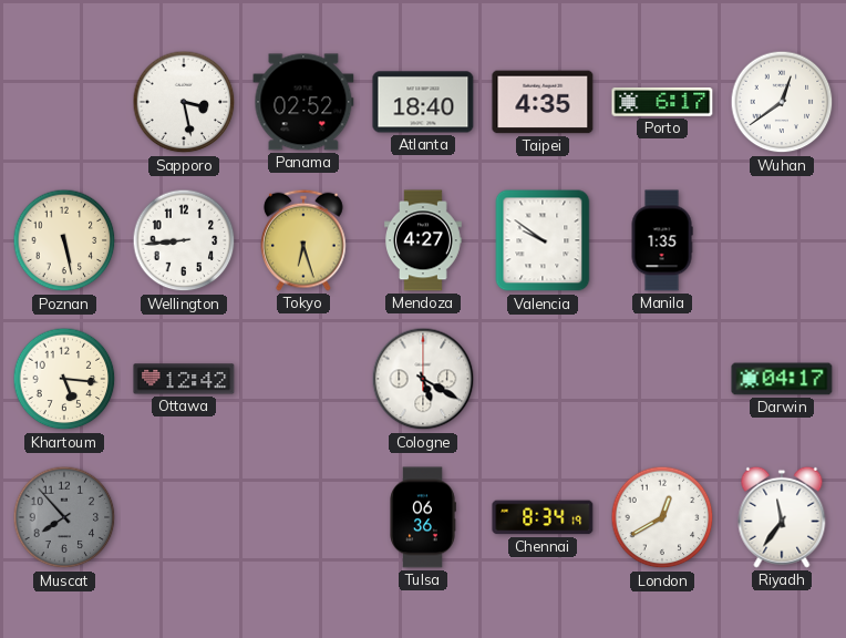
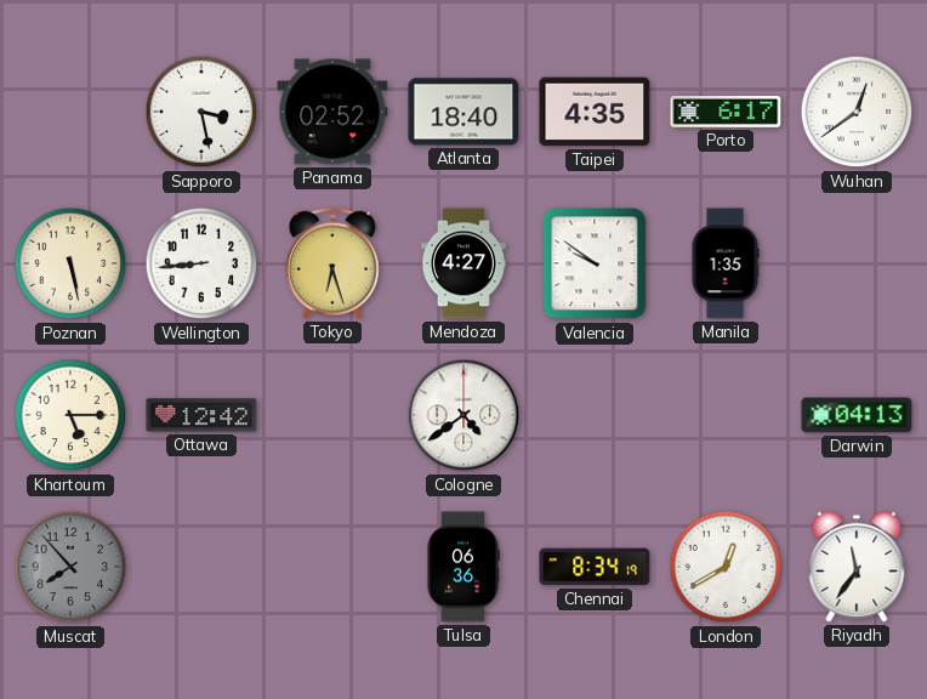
Khartoum: 5:16 -> 5:15 (70, 415)
Cologne: 5:20 -> 4:39 (463, 415)
Darwin: 04:17 -> 04:13 (857, 415)
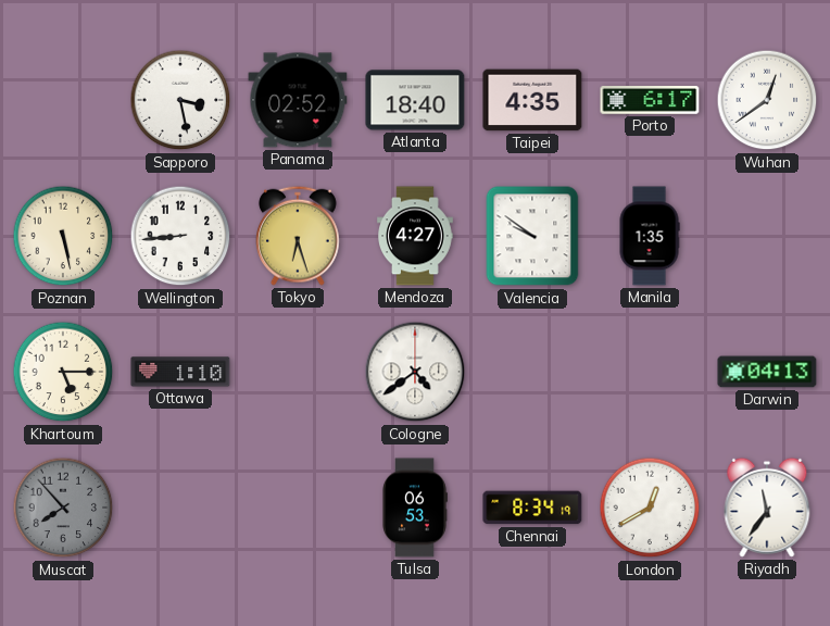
Ottawa: 12:42 -> 1:10 (180, 372)
Tulsa: 06:36 -> 06:53 (415, 508)
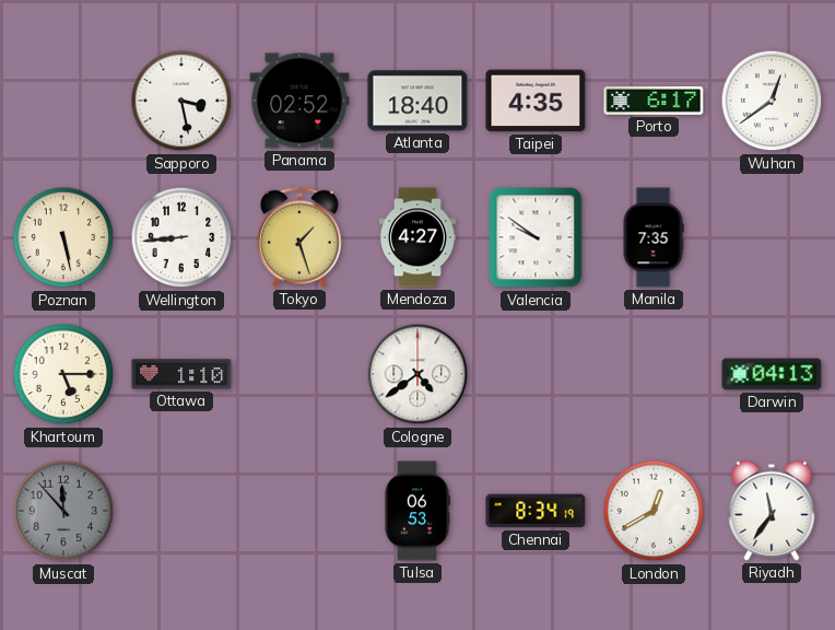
Tokyo: 6:27 -> 1:27 (301, 237)
Manila: 1:35 -> 7:35 (654, 237)
Muscat: 7:53 -> 11:53 (63, 511)
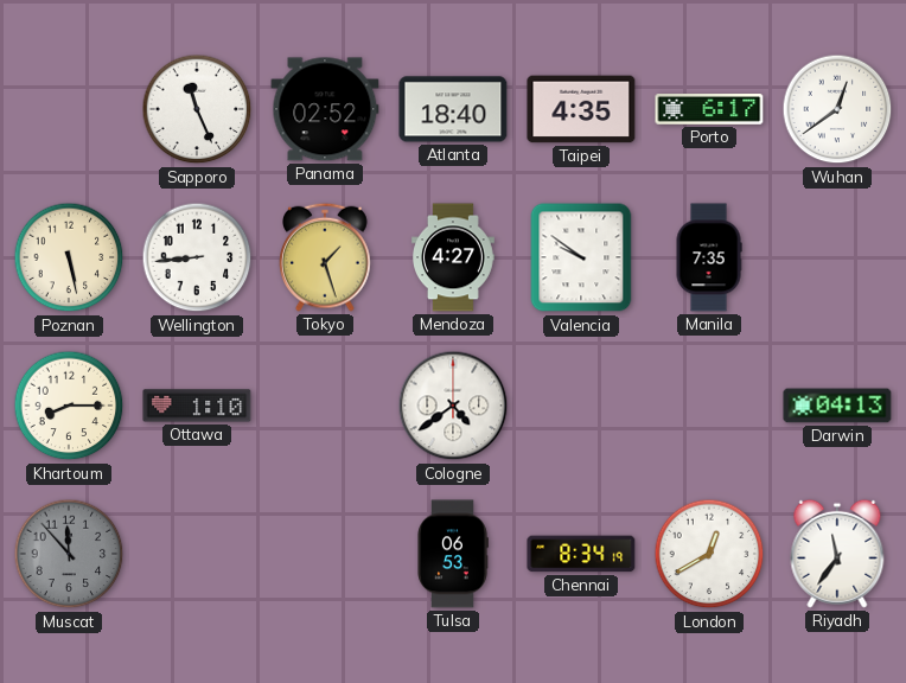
Sapporo: 3:28 -> 11:26 (197, 109)
Khartoum: 5:15 -> 8:15 (69, 406)
